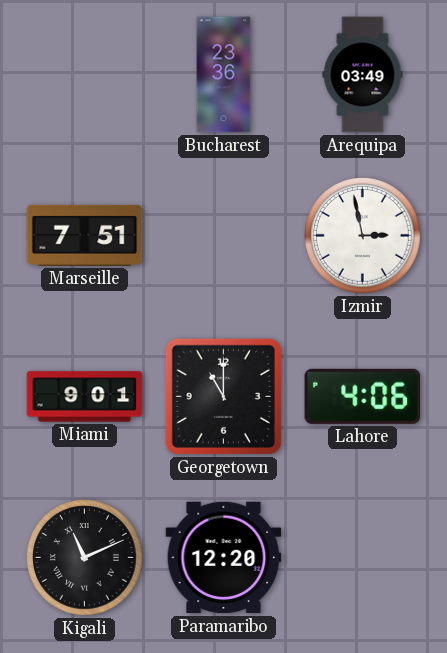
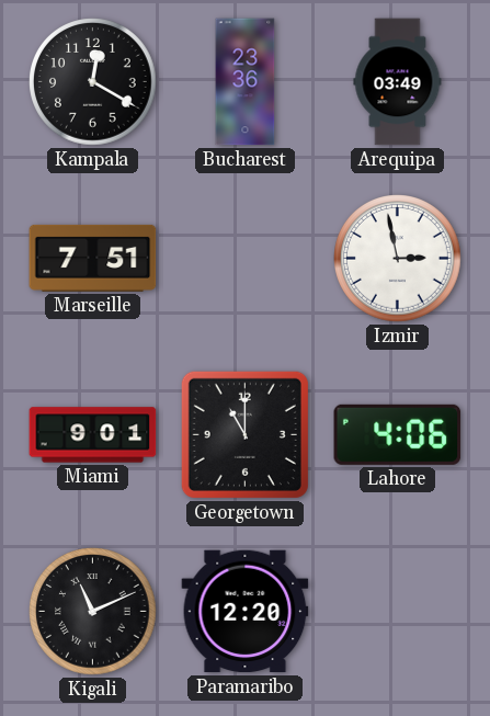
Kampala: none -> 12:20 (93, 82)
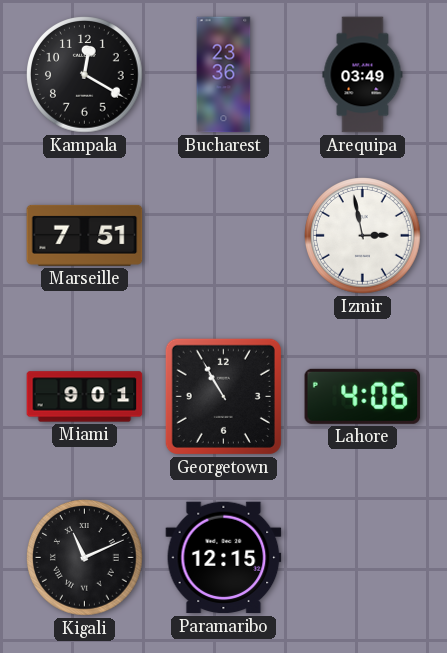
Georgetown: 11:00 -> 10:55 (223, 396)
Paramaribo: 12:20 -> 12:15 (224, 558)
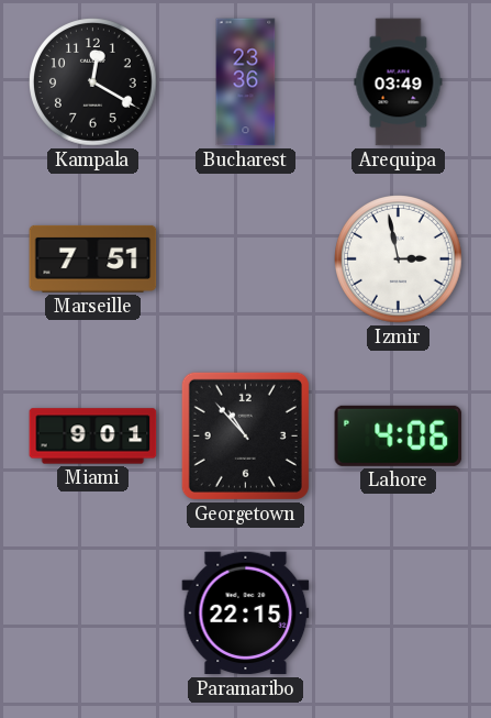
Georgetown: 10:55 -> 10:53 (245, 435)
Kigali: 11:11 -> none (85, 558)
Paramaribo: 12:15 -> 22:15 (246, 614)
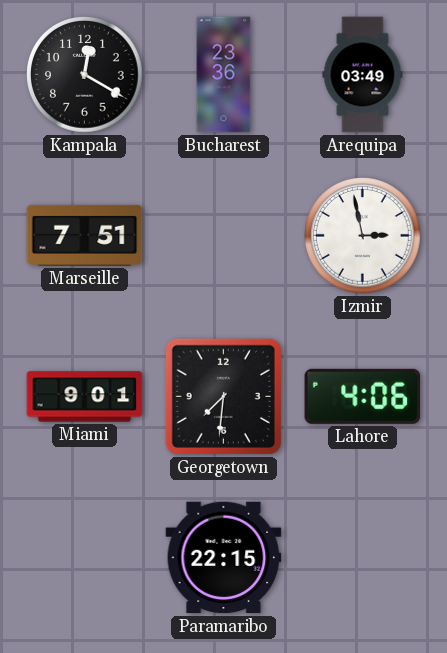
Georgetown: 10:53 -> 7:31 (223, 396)
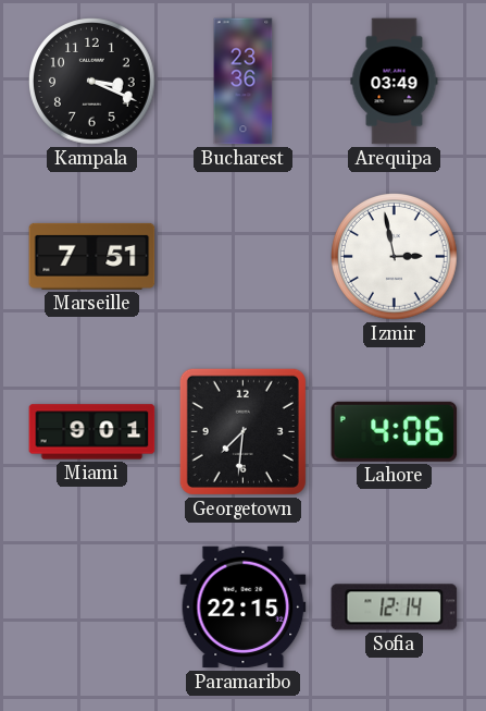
Kampala: 12:20 -> 3:19 (92, 82)
Sofia: none -> 12:14 (395, 608)
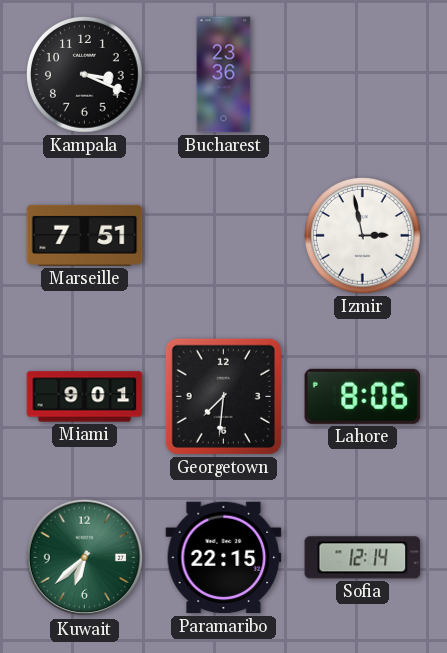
Arequipa: 03:49 -> none (395, 82)
Lahore: 4:06 -> 8:06 (363, 396)
Kuwait: none -> 6:38 (85, 558)
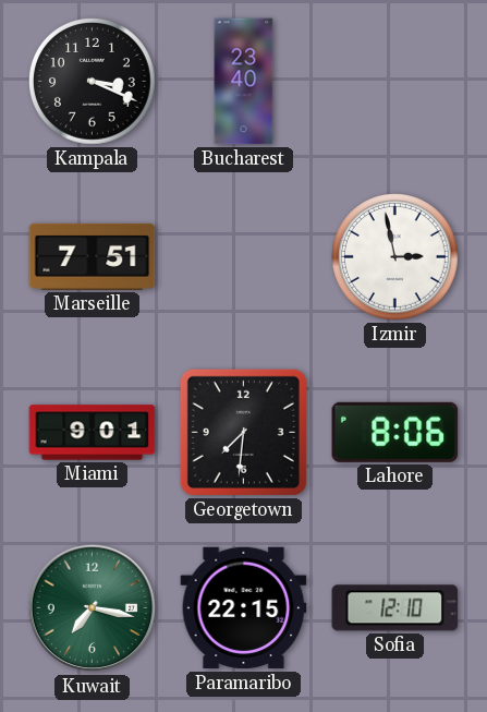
Bucharest: 23:36 -> 23:40 (244, 82)
Kuwait: 6:38 -> 7:17 (93, 608)
Sofia: 12:14 -> 12:10 (395, 608)
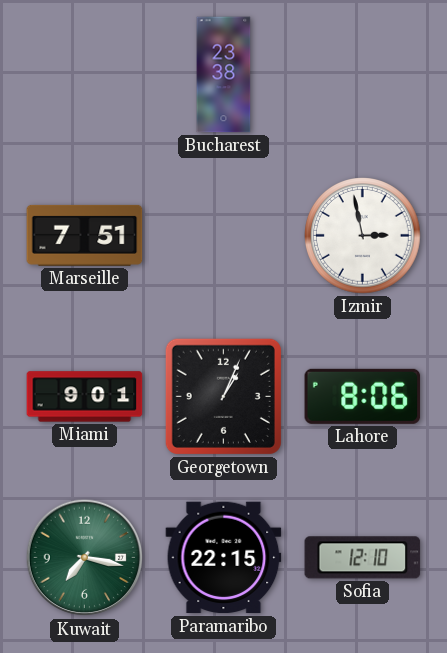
Kampala: 3:19 -> none (93, 82)
Bucharest: 23:40 -> 23:38 (224, 75)
Georgetown: 7:31 -> 1:04 (223, 396)
